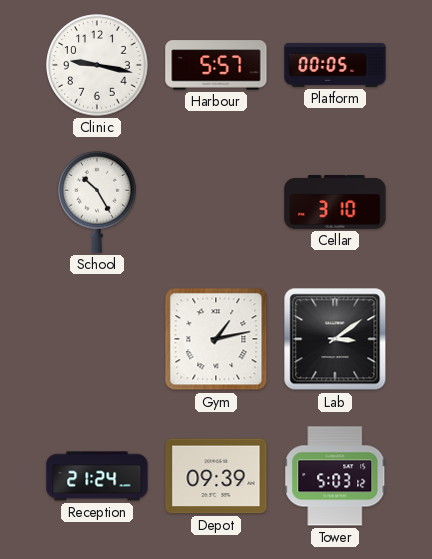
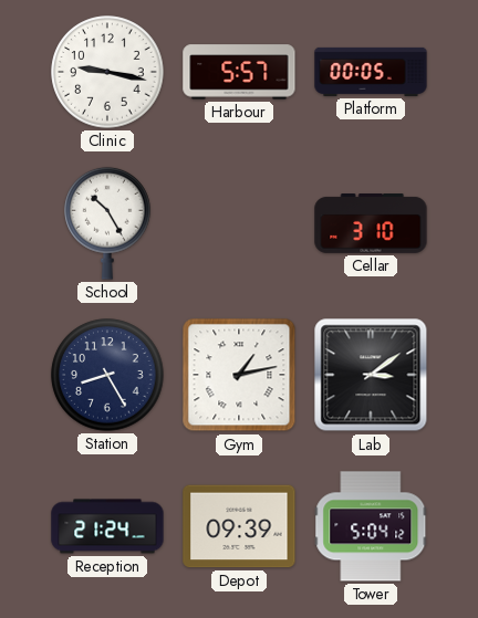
Station: none -> 8:25 (107, 375)
Tower: 5:03 -> 5:04 (371, 526)
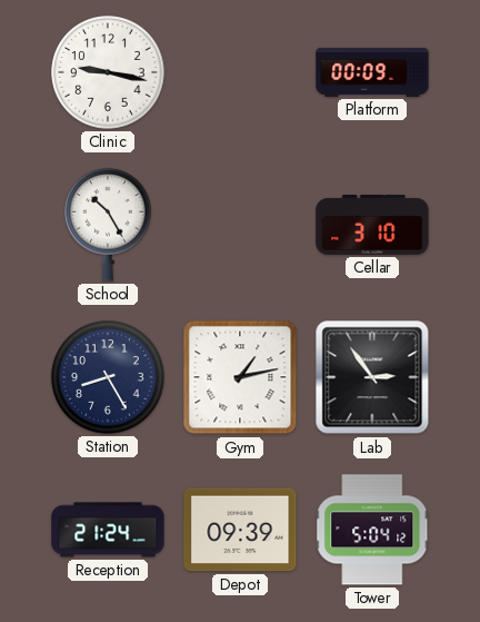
Harbour: 5:57 -> none (239, 72)
Platform: 00:05 -> 00:09 (372, 72)
Lab: 3:09 -> 2:54 (372, 377)
